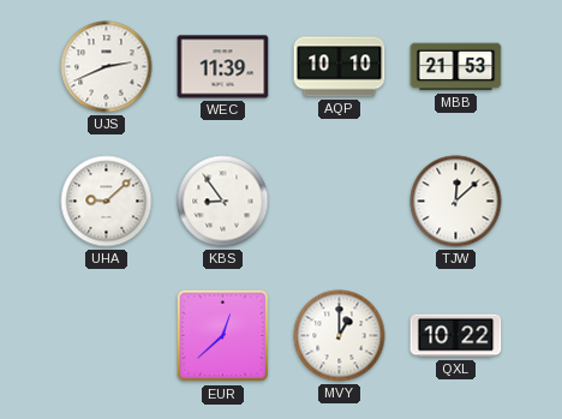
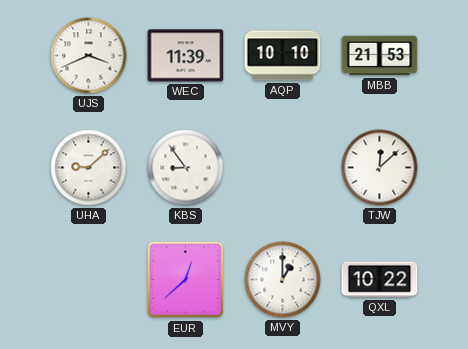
UJS: 2:41 -> 3:41 (89, 56)
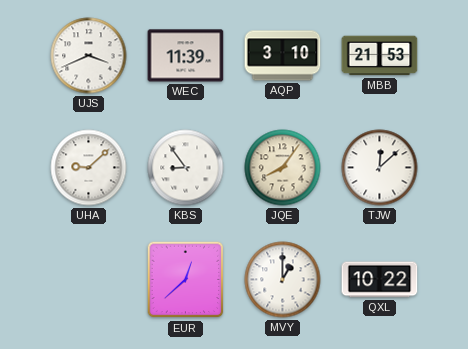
AQP: 10:10 -> 3:10 (283, 56)
JQE: none -> 8:06 (283, 168)
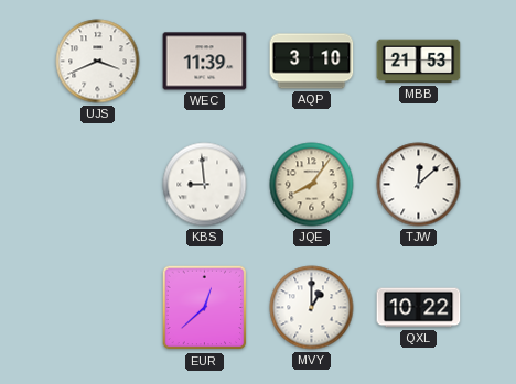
UHA: 9:08 -> none (89, 168)
KBS: 8:54 -> 8:59 (205, 185)
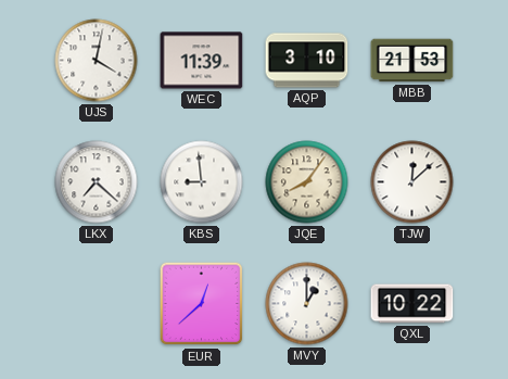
UJS: 3:41 -> 4:02 (97, 61)
LKX: none -> 7:22 (97, 182)
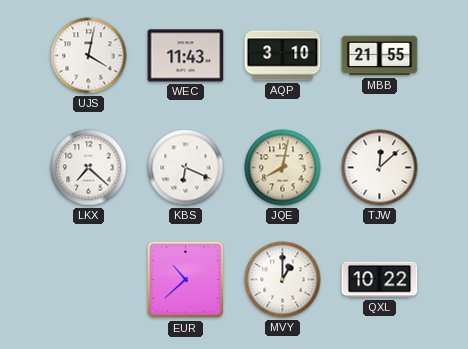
WEC: 11:39 -> 11:43 (186, 56)
MBB: 21:53 -> 21:55 (380, 56)
KBS: 8:59 -> 6:19 (186, 168)
JQE: 8:06 -> 8:02 (283, 168)
EUR: 12:38 -> 10:38 (186, 280)
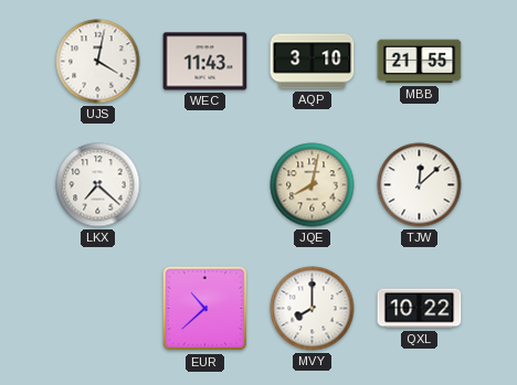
KBS: 6:19 -> none (186, 168)
MVY: 1:00 -> 8:00 (313, 309)
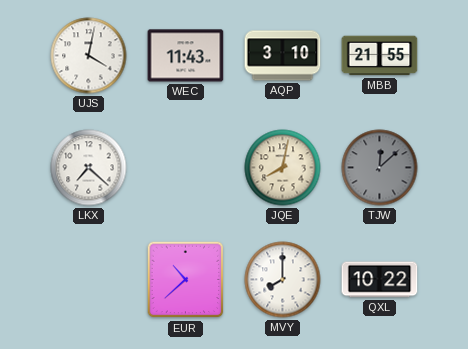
TJW dial: white -> grey (380, 168)
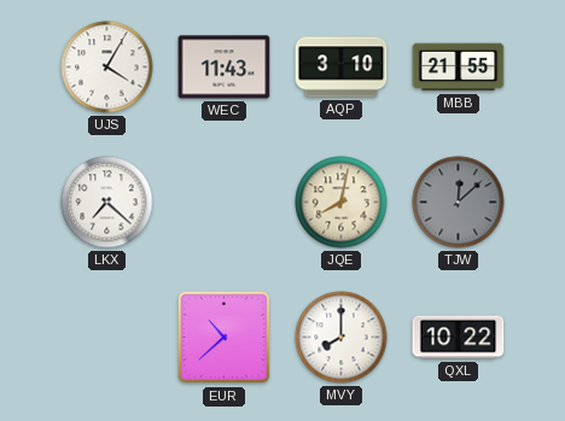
UJS: 4:02 -> 4:05 (107, 68)
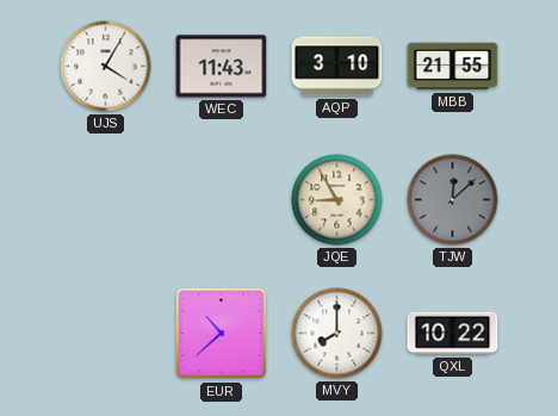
LKX: 7:22 -> none (107, 203)
JQE: 8:02 -> 8:55 (337, 200)
